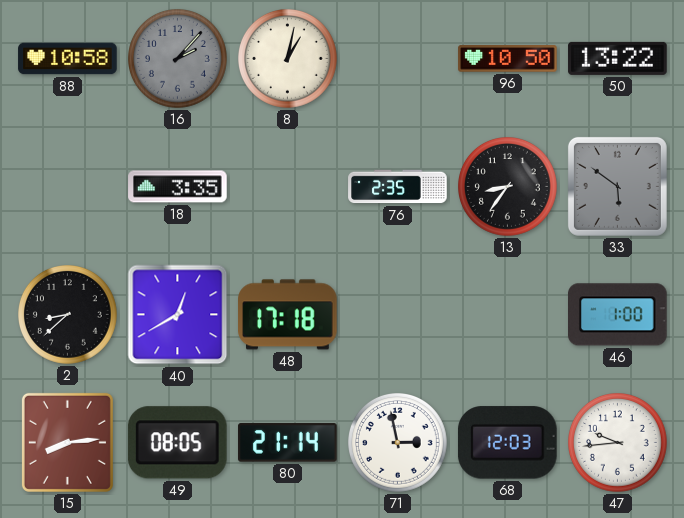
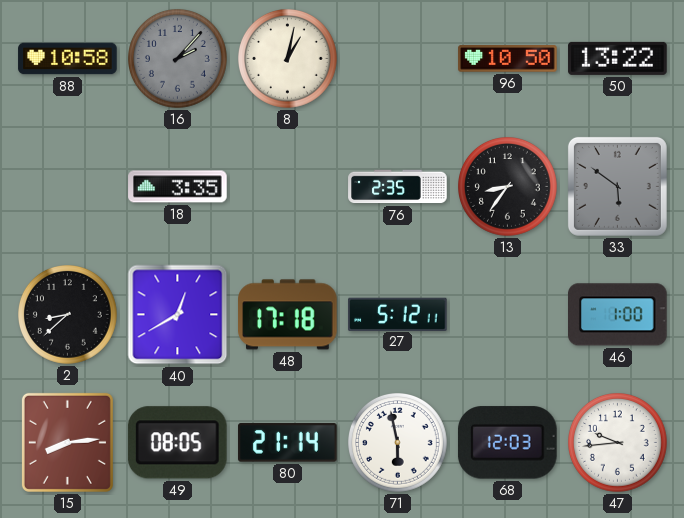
27: none -> 5:12 (398, 314)
71: 2:58 -> 5:58 (398, 443)
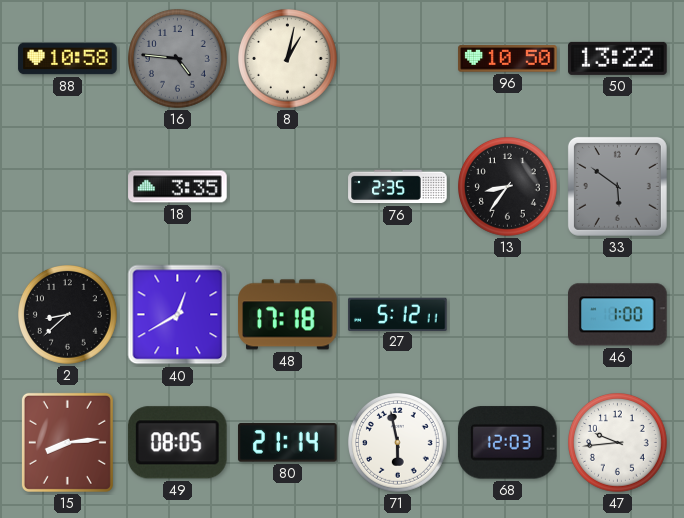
16: 2:07 -> 4:46 (178, 59)
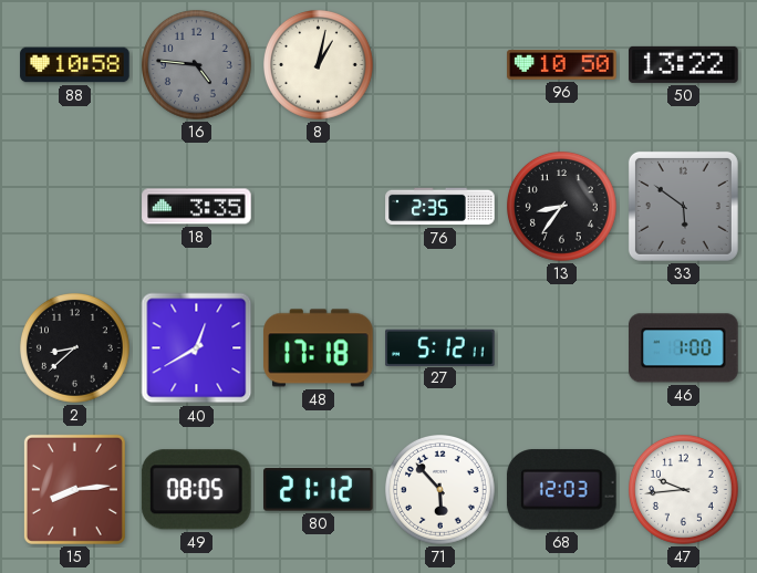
80: 21:14 -> 21:12 (319, 490)
71: 5:58 -> 5:53 (440, 490)
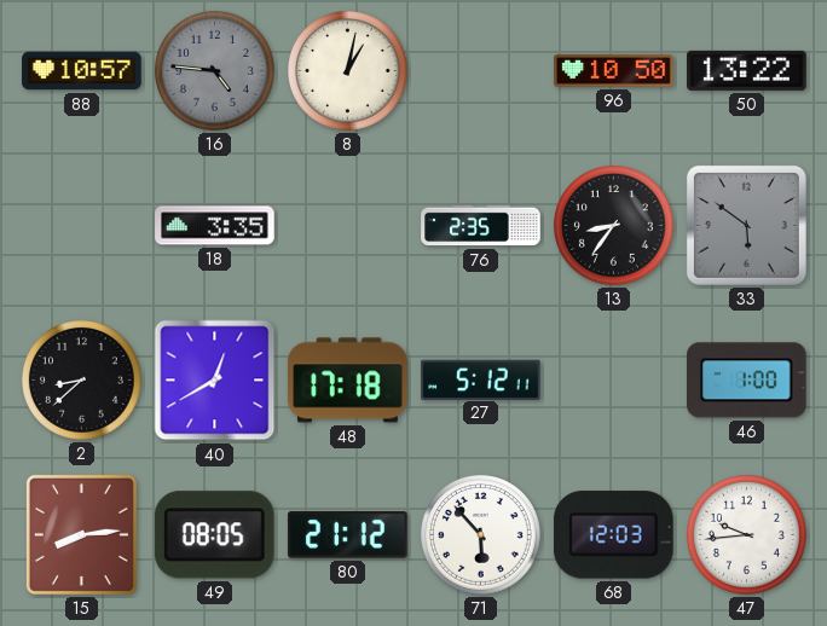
88: 10:58 -> 10:57 (82, 71)
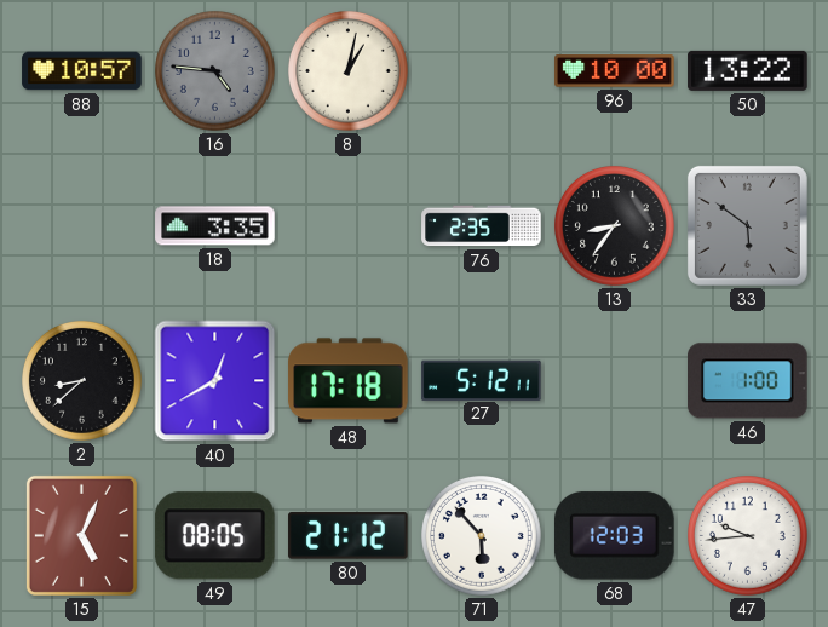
96: 10:50 -> 10:00 (615, 71)
15: 8:14 -> 5:04 (81, 535)
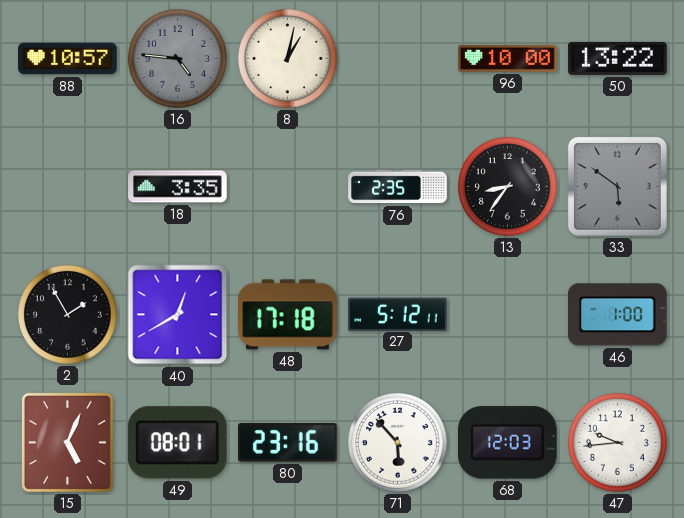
2: 8:38 -> 1:55 (68, 315)
49: 08:05 -> 08:01 (177, 443)
80: 21:12 -> 23:16 (288, 443)
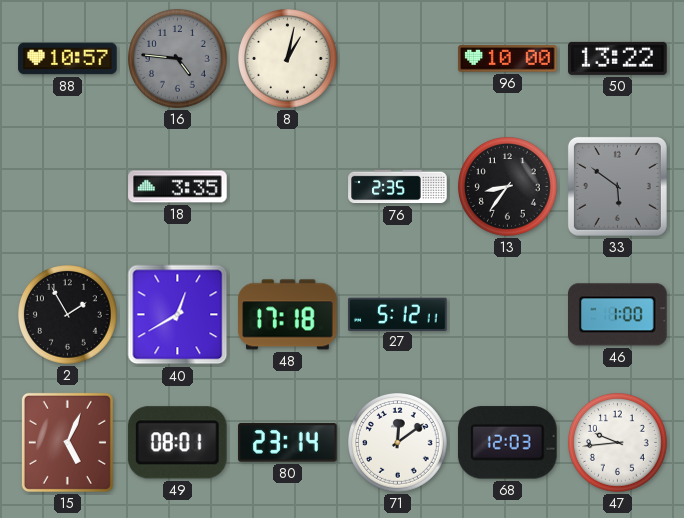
80: 23:16 -> 23:14 (288, 443)
71: 5:53 -> 12:09 (398, 443)
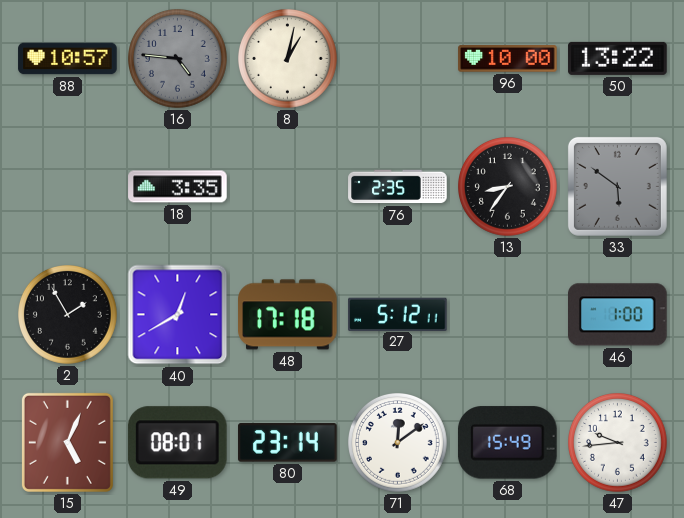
68: 12:03 -> 15:49 (508, 443)
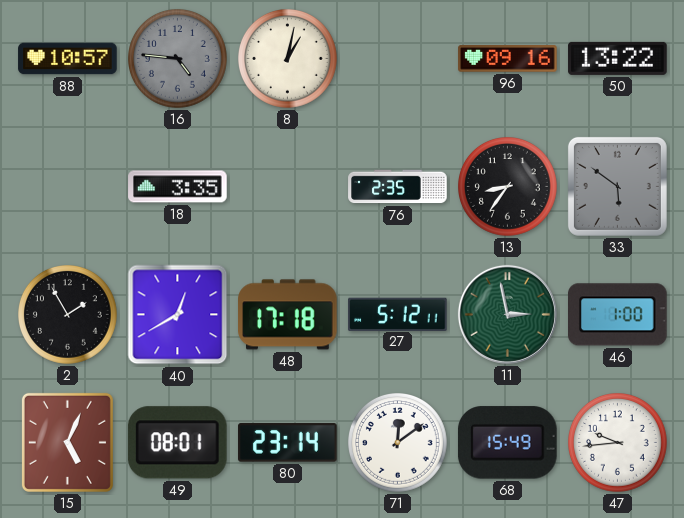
96: 10:00 -> 09:16 (508, 59)
11: none -> 2:58 (507, 314)
